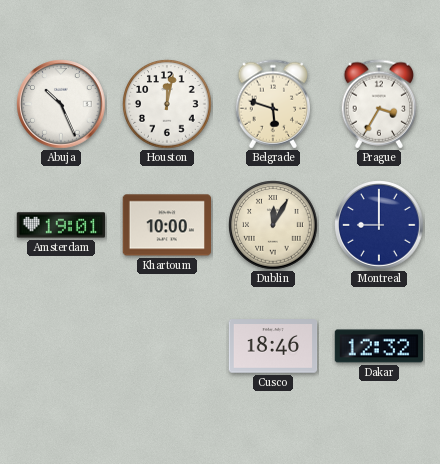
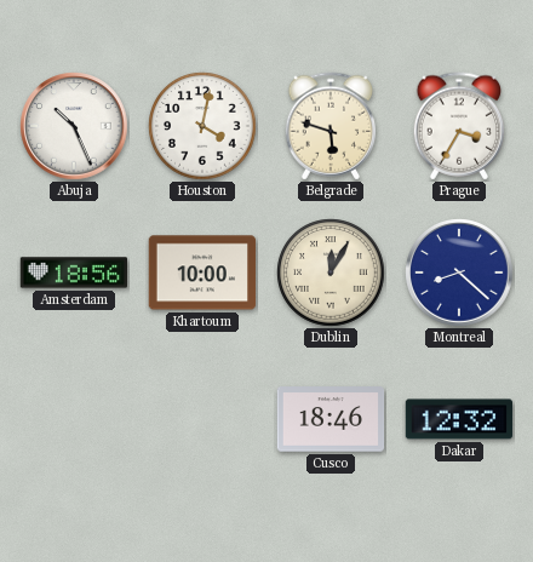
Houston: 12:02 -> 4:02 (202, 126)
Amsterdam: 19:01 -> 18:56 (74, 273)
Montreal: 9:00 -> 8:22 (459, 273)
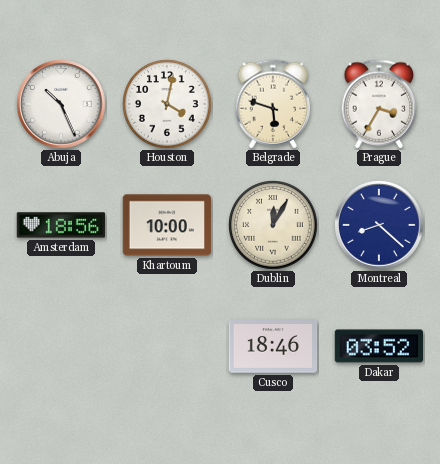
Dakar: 12:32 -> 03:52 (379, 346)
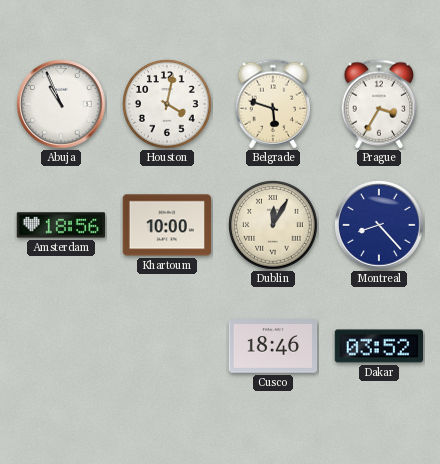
Abuja: 10:26 -> 10:56 (61, 104)
Montreal: 8:22 -> 8:23 (379, 225)
